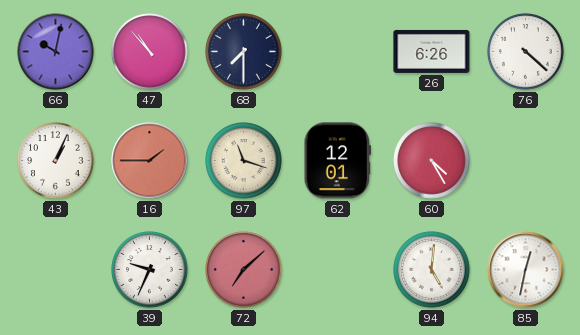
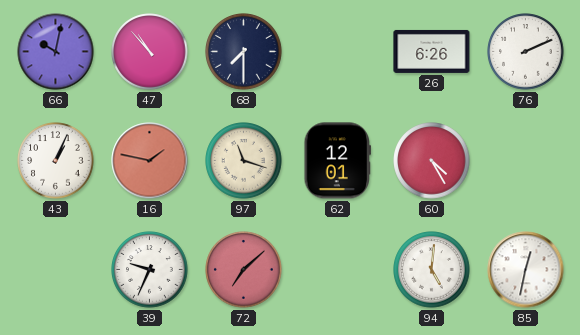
76: 4:22 -> 2:11 (526, 52)
16: 1:45 -> 1:47 (150, 161)
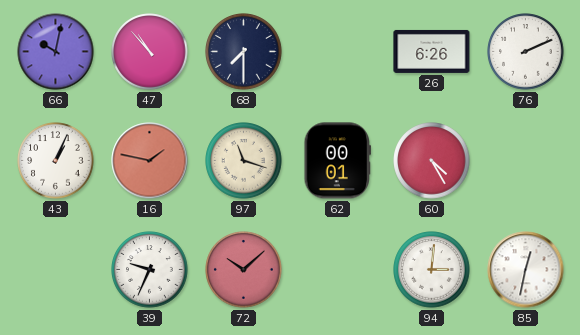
62: 12:01 -> 00:01 (337, 161)
72: 7:08 -> 10:08 (244, 270)
94: 5:01 -> 3:01 (432, 270)
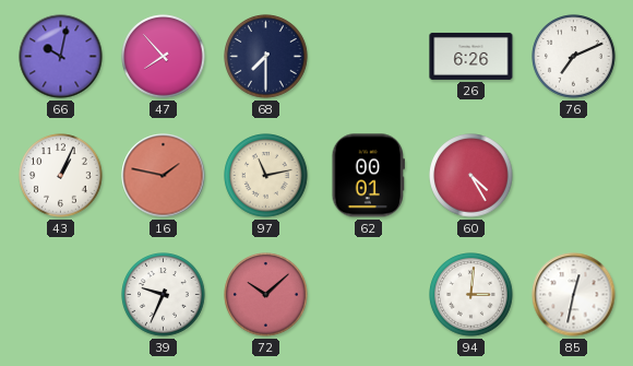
47: 10:53 -> 7:53 (164, 57)
76: 2:11 -> 7:11 (574, 57)
97: 11:18 -> 11:13 (266, 176)
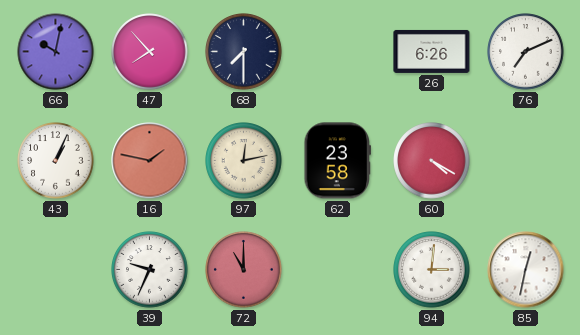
97: 11:13 -> 12:13 (244, 161)
62: 00:01 -> 23:58 (337, 161)
60: 4:25 -> 4:20 (432, 161)
72: 10:08 -> 11:00 (244, 270)
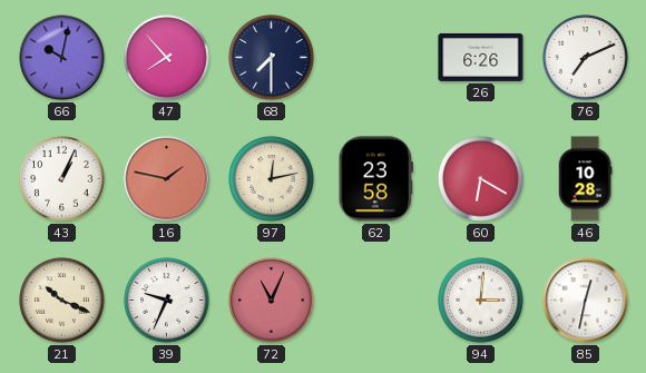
60: 4:20 -> 6:20 (481, 179)
46: none -> 10:28 (585, 179)
21: none -> 10:19 (62, 301)
72: 11:00 -> 11:04 (272, 301)
